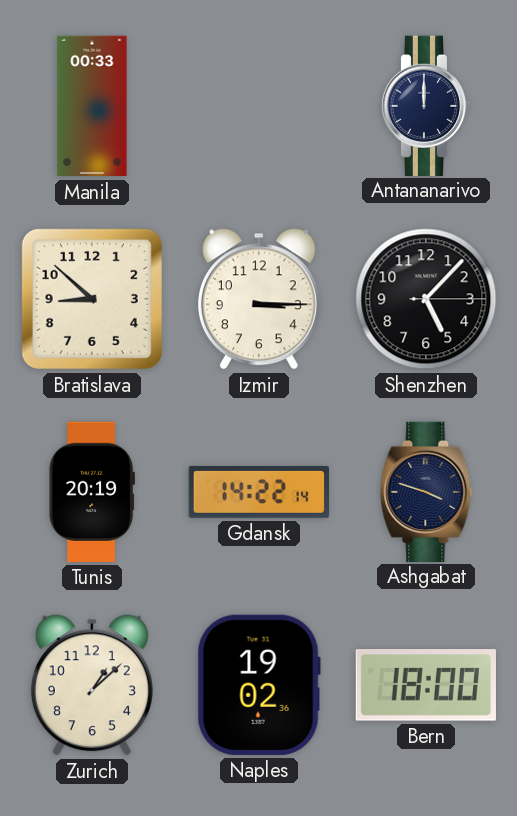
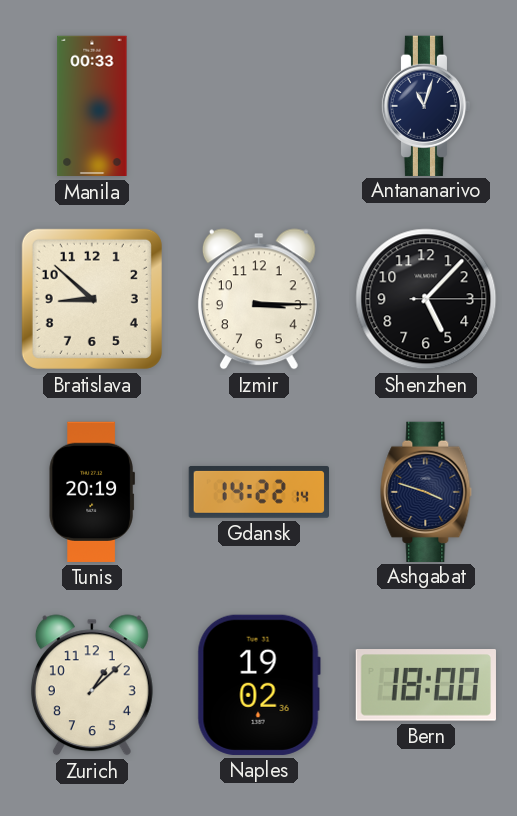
Antananarivo: 12:00 -> 11:03 (426, 105)
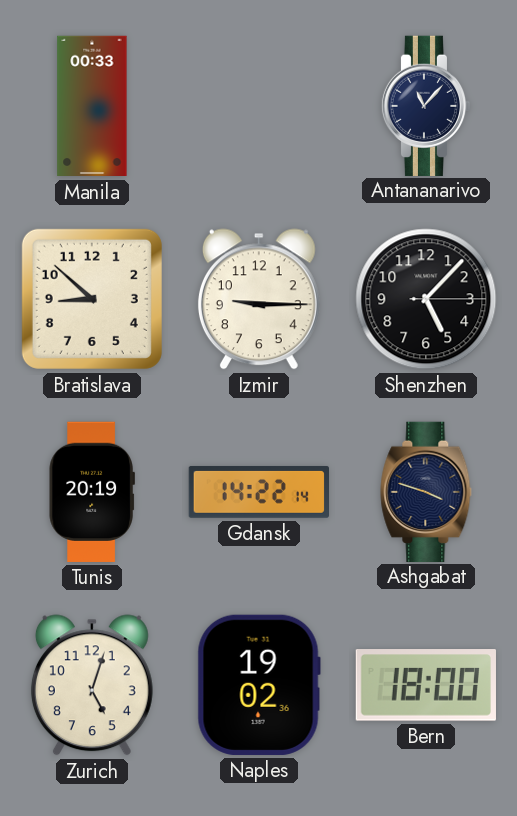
Antananarivo: 11:03 -> 11:07 (426, 105)
Izmir: 3:15 -> 9:15 (259, 299)
Zurich: 1:08 -> 5:03 (92, 685)
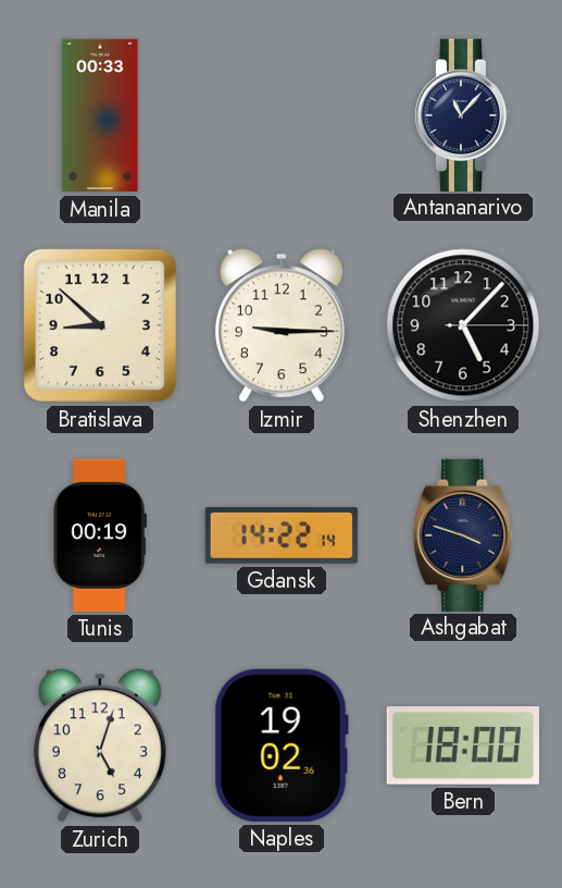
Tunis: 20:19 -> 00:19 (100, 535)
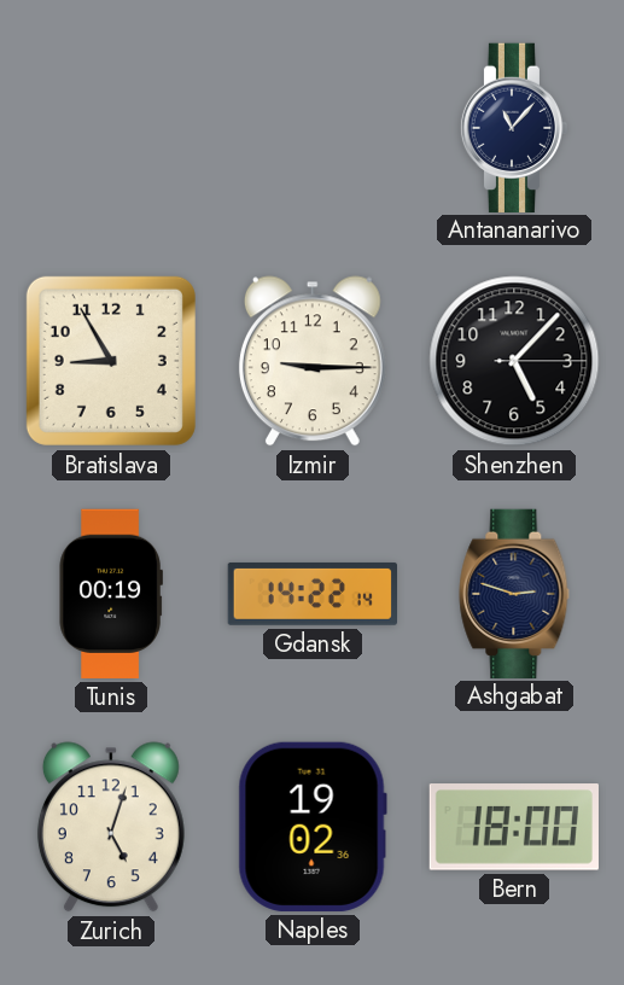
Manila: 00:33 -> none (100, 115)
Bratislava: 8:52 -> 8:55 (111, 361)
Ashgabat: 3:48 -> 2:48 (514, 593)
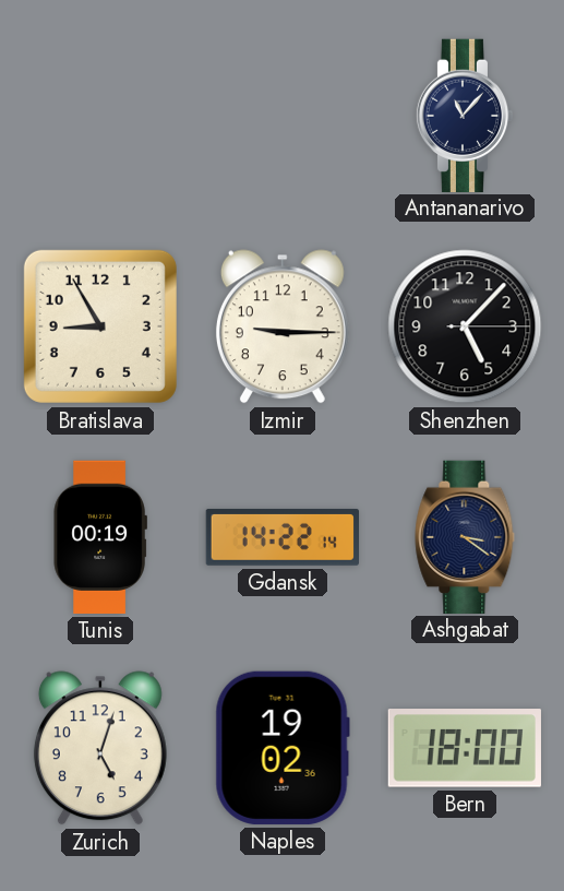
Ashgabat: 2:48 -> 3:21 (465, 536)
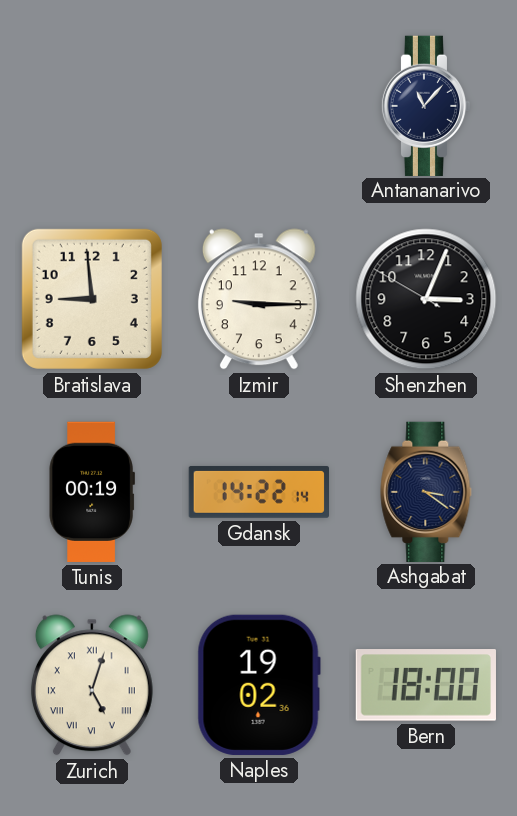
Bratislava: 8:55 -> 8:59 (92, 299)
Shenzhen: 5:07 -> 3:03 (426, 299)
Zurich numerals: Arabic -> Roman (92, 685)
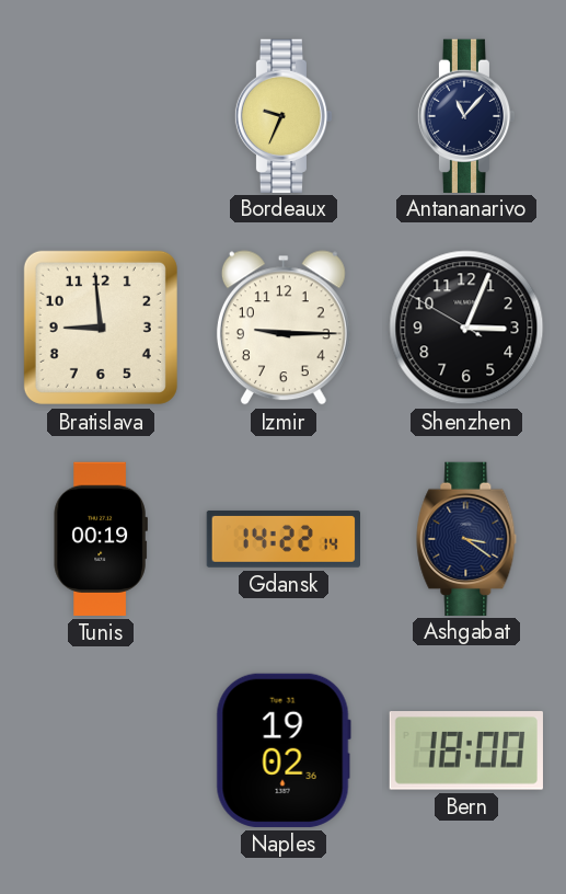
Bordeaux: none -> 9:34 (284, 115)
Zurich: 5:03 -> none (92, 685)
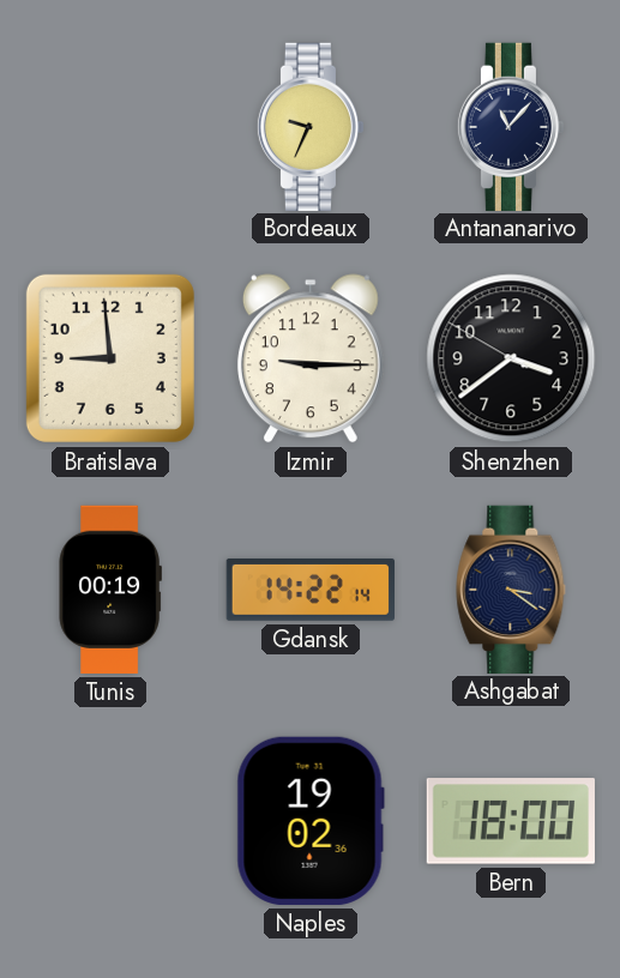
Shenzhen: 3:03 -> 3:38 (511, 358)
